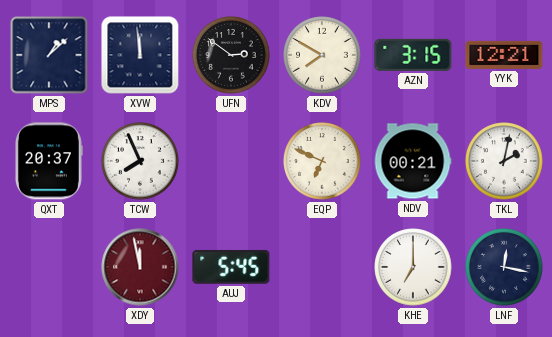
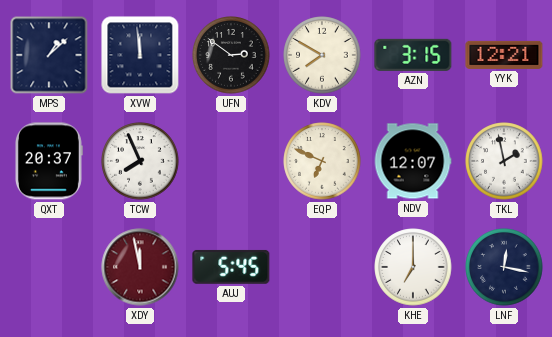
NDV: 00:21 -> 12:07 (413, 161)
TKL: 2:02 -> 1:58 (504, 161)
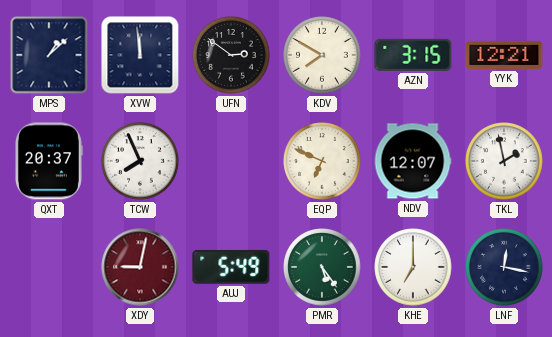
XDY: 11:58 -> 9:02 (140, 267)
AUJ: 5:45 -> 5:49 (231, 267)
PMR: none -> 5:24 (322, 267)
